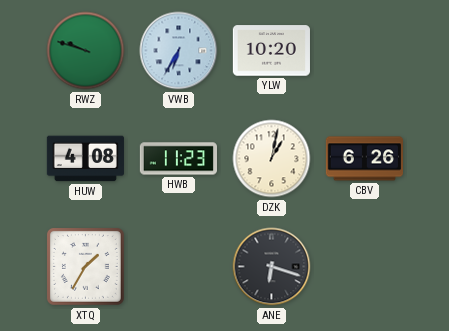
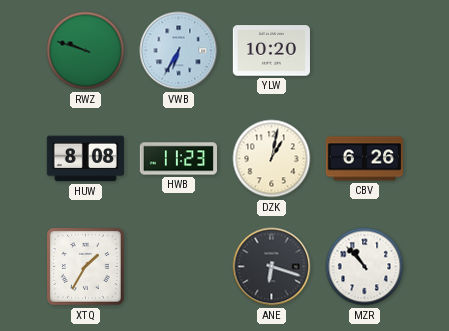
HUW: 4:08 -> 8:08 (85, 159)
MZR: none -> 10:53 (365, 267)
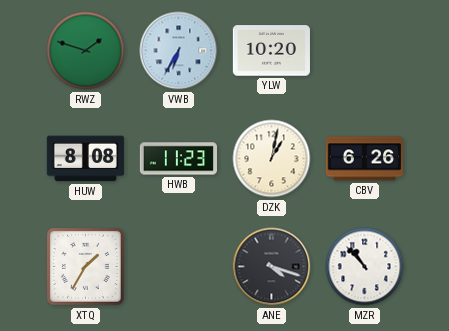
RWZ: 9:48 -> 1:48 (86, 51)
ANE: 6:18 -> 4:18 (272, 267)
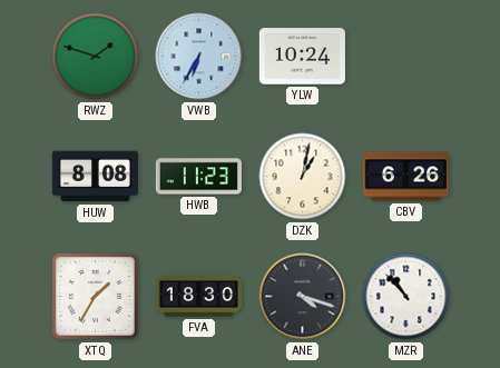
YLW: 10:20 -> 10:24 (302, 57)
FVA: none -> 18:30 (198, 297)
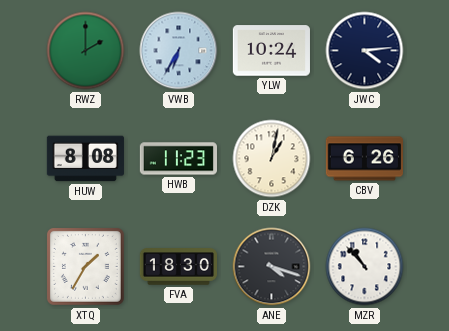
RWZ: 1:48 -> 2:00 (86, 51)
JWC: none -> 4:14 (365, 51)
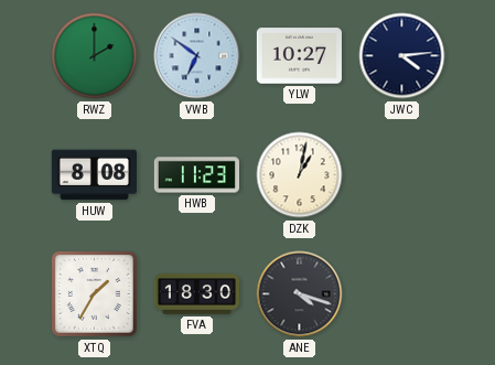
VWB: 6:35 -> 6:51 (197, 56)
YLW: 10:24 -> 10:27 (299, 56)
CBV: 6:26 -> none (364, 159)
MZR: 10:53 -> none (365, 267)
